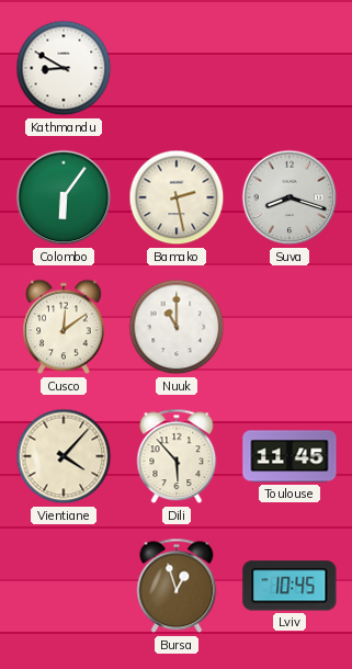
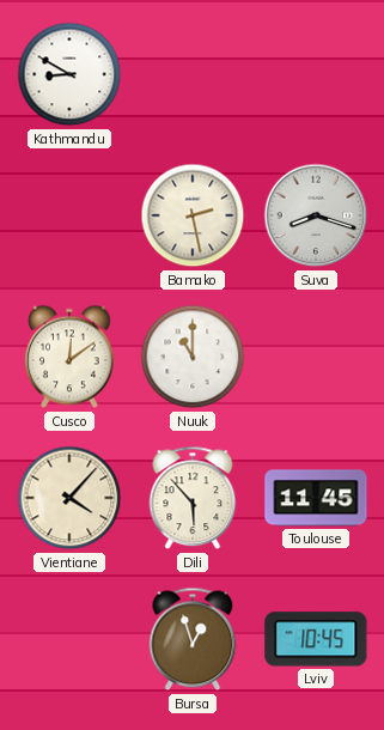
Colombo: 6:06 -> none (64, 197)
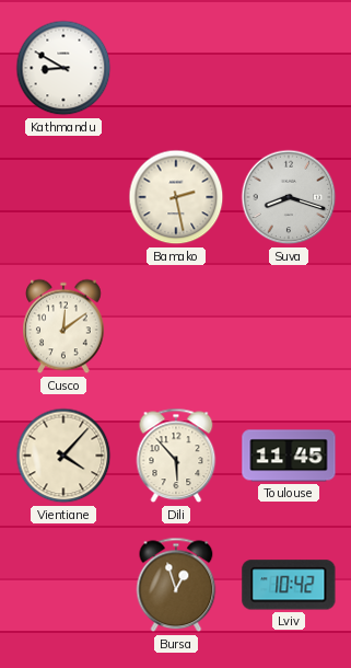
Nuuk: 11:00 -> none (193, 357)
Lviv: 10:45 -> 10:42 (289, 585)
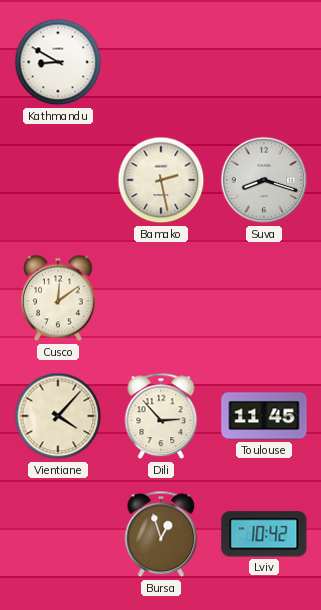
Dili: 5:53 -> 2:53 (161, 416)
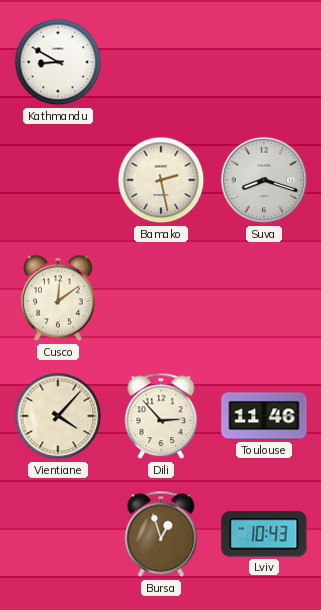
Toulouse: 11:45 -> 11:46 (264, 416)
Lviv: 10:42 -> 10:43 (264, 534)
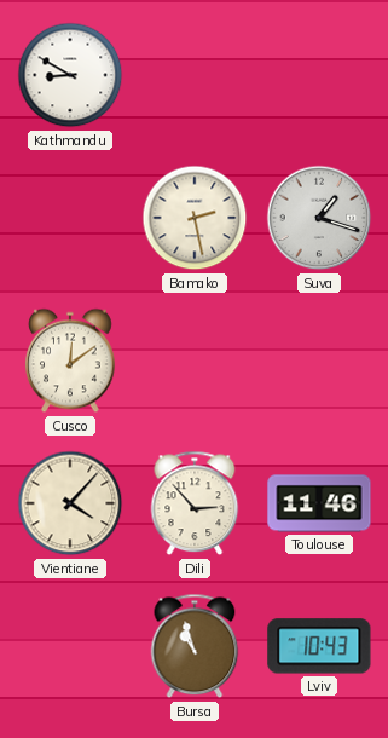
Suva: 8:18 -> 1:18 (319, 218)
Bursa: 12:57 -> 10:57 (195, 646)
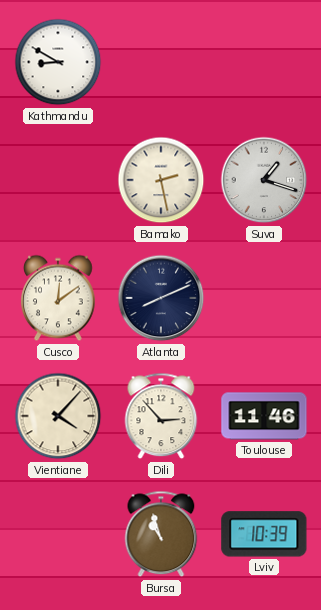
Atlanta: none -> 8:11 (161, 298)
Lviv: 10:43 -> 10:39 (264, 534)
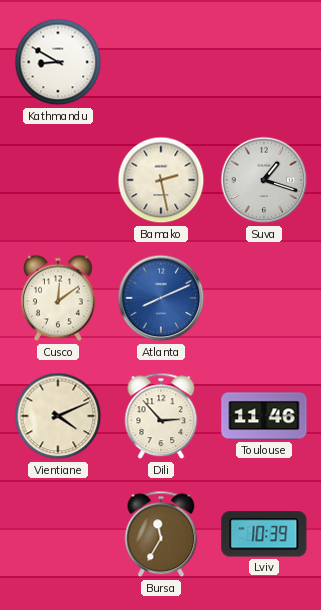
Atlanta dial: navy -> blue (161, 298)
Vientiane: 4:07 -> 4:11 (58, 416)
Bursa: 10:57 -> 11:35 (161, 534)
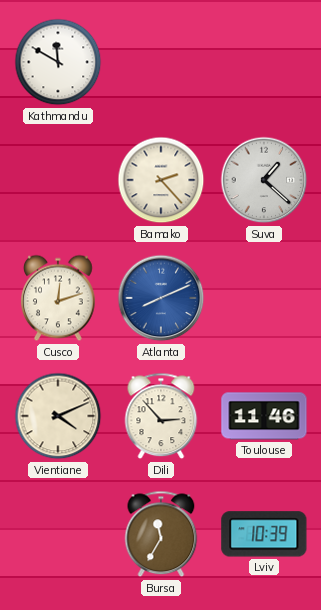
Kathmandu: 8:50 -> 11:50 (58, 62)
Bamako: 2:28 -> 2:23 (161, 180)
Suva: 1:18 -> 1:22 (264, 180)
Cusco: 12:09 -> 12:12 (59, 298)
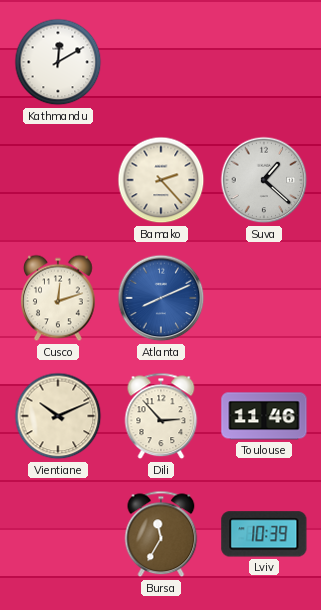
Kathmandu: 11:50 -> 12:10 (58, 62)
Vientiane: 4:11 -> 10:11 (58, 416)
